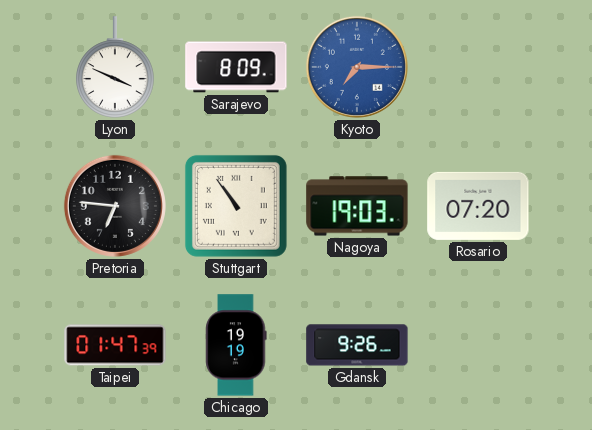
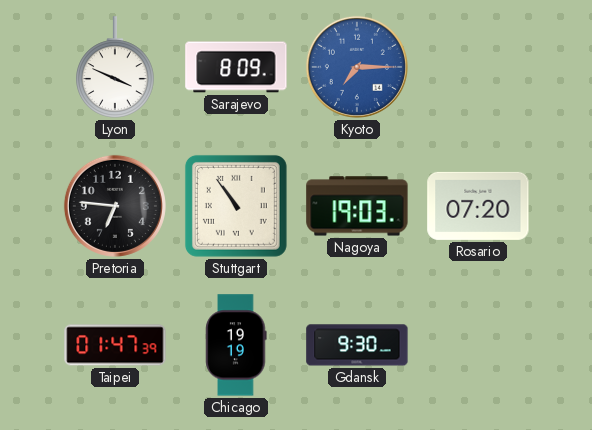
Gdansk: 9:26 -> 9:30 (357, 345)
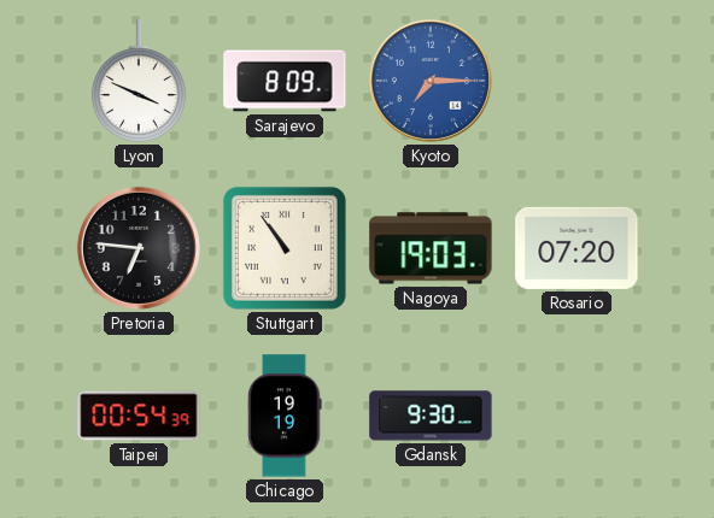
Taipei: 01:47 -> 00:54 (139, 416)
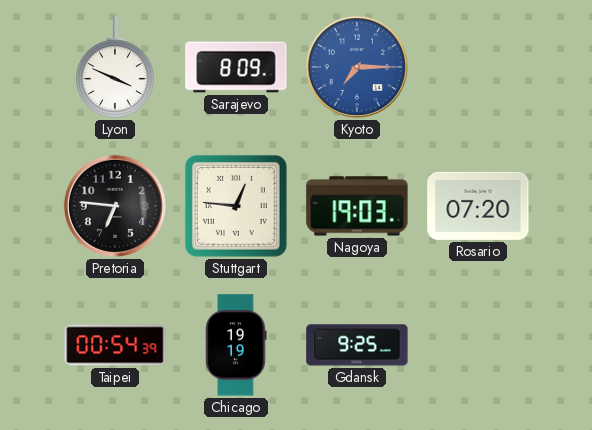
Stuttgart: 10:54 -> 12:46 (236, 206)
Gdansk: 9:30 -> 9:25 (357, 345)
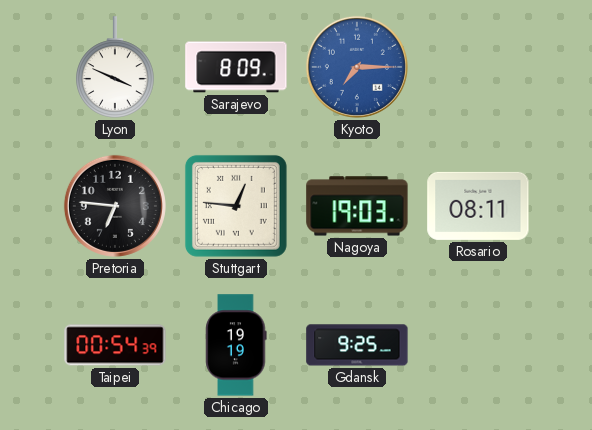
Rosario: 07:20 -> 08:11 (478, 206)
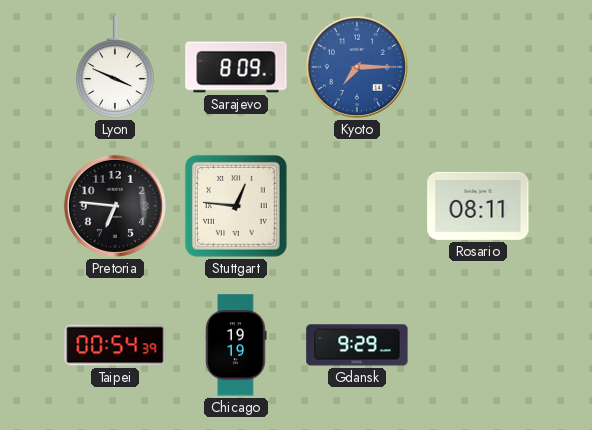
Nagoya: 19:03 -> none (357, 206)
Gdansk: 9:25 -> 9:29 (357, 345)
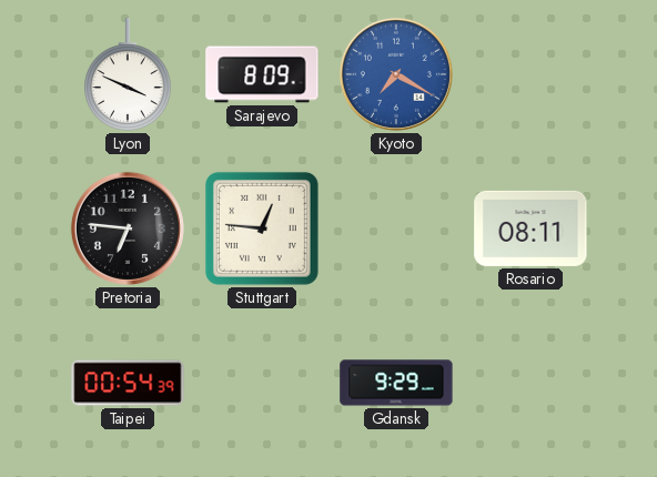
Kyoto: 7:15 -> 7:20 (396, 74)
Chicago: 19:19 -> none (236, 345)
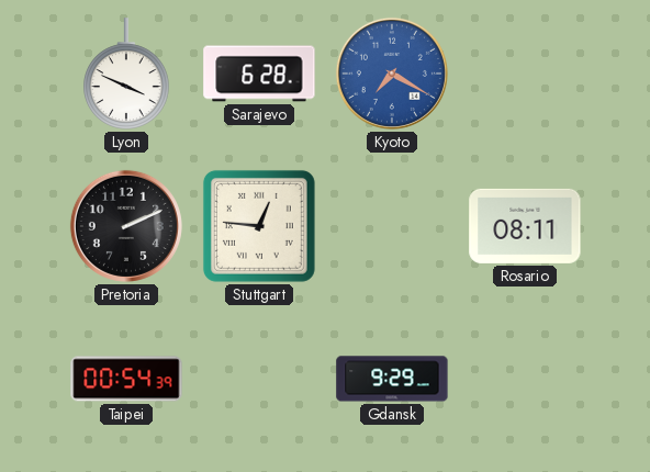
Sarajevo: 8:09 -> 6:28 (259, 74)
Pretoria: 6:46 -> 2:11 (126, 226)
